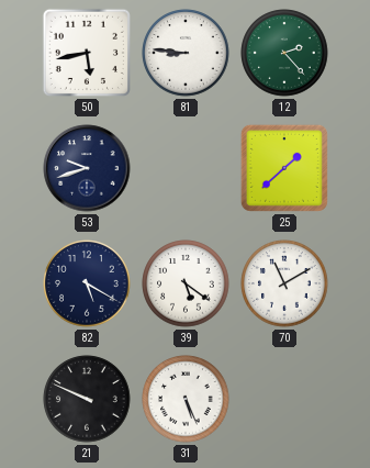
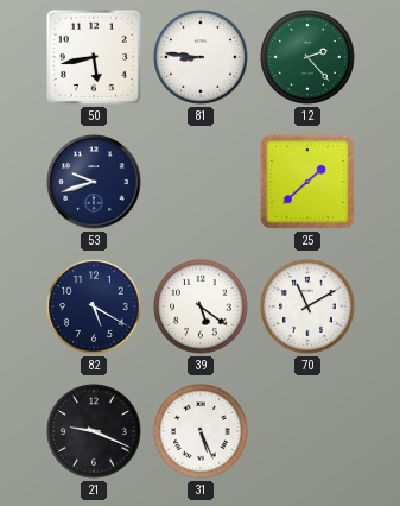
21: 9:49 -> 9:19 (94, 431)
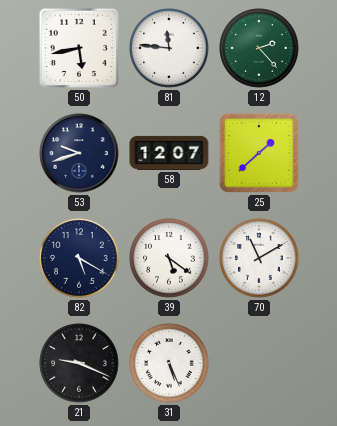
81: 8:46 -> 11:46 (169, 48)
58: none -> 12:07 (169, 153)
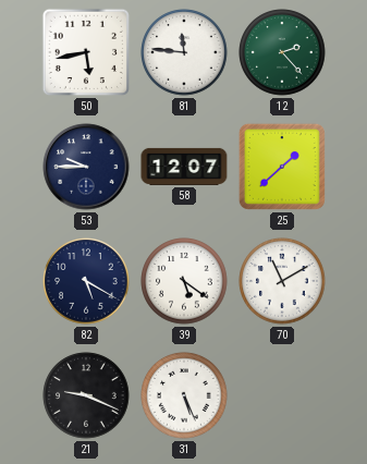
53: 9:42 -> 9:45 (86, 167)
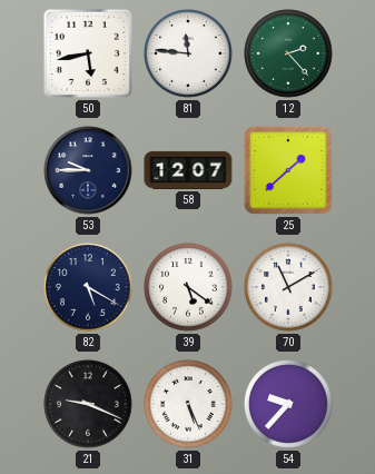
54: none -> 9:37 (288, 404)
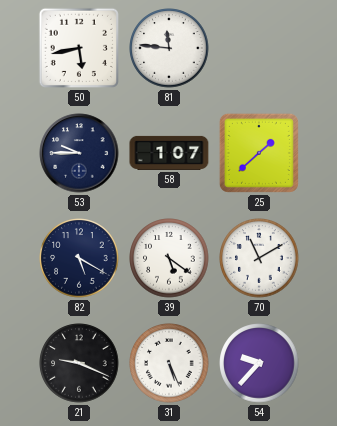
12: 2:23 -> none (288, 53)
58: 12:07 -> 1:07 (169, 153)
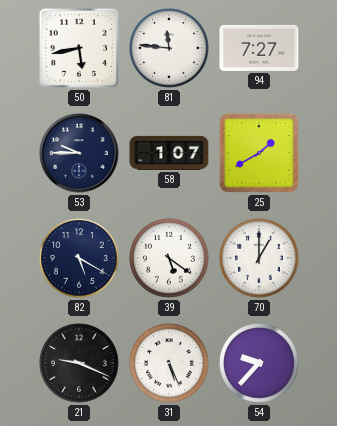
94: none -> 7:27 (259, 48)
25: 1:38 -> 1:40 (259, 153)
70: 11:10 -> 1:00 (259, 258)
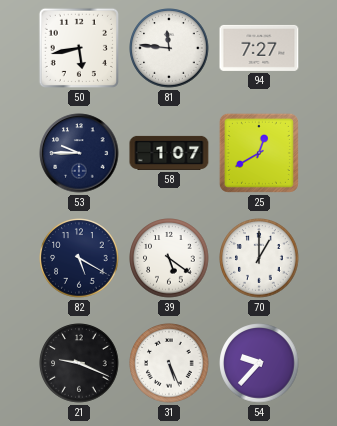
25: 1:40 -> 12:40 (259, 153)
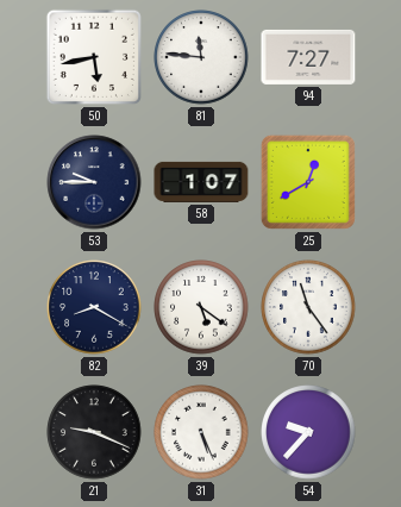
82: 5:20 -> 8:20 (94, 307)
70: 1:00 -> 11:24 (308, 307)
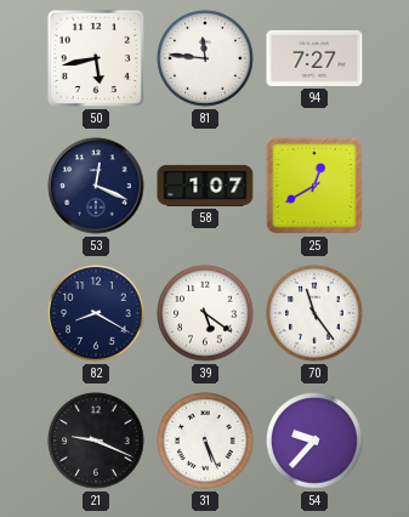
53: 9:45 -> 12:19 (96, 186)
